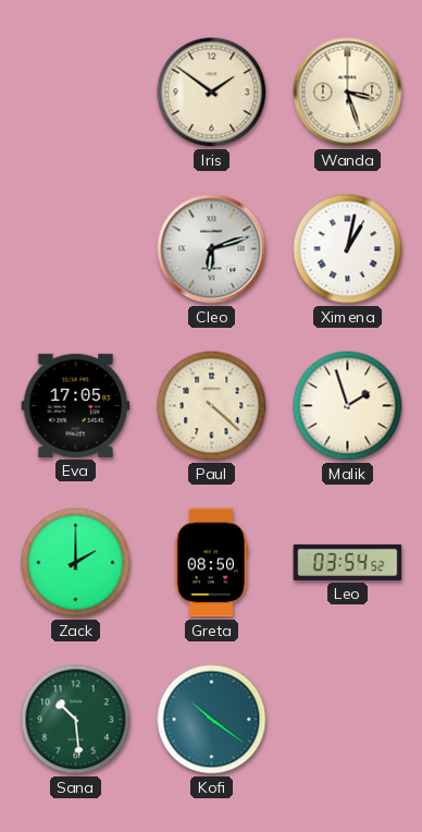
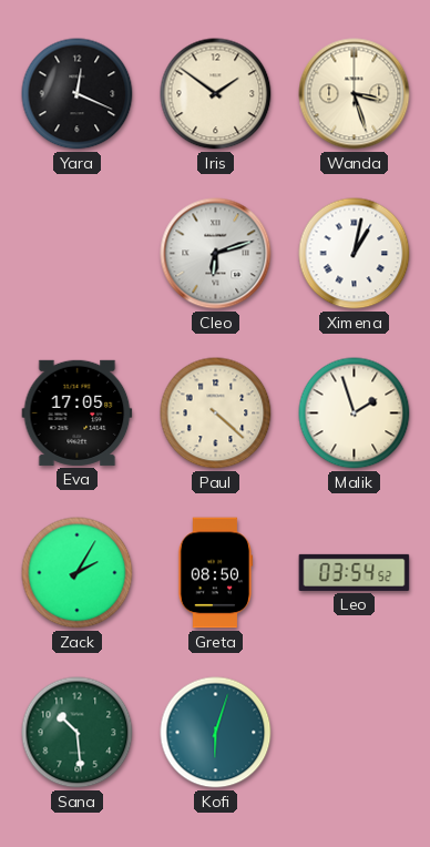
Yara: none -> 12:19 (78, 94)
Zack: 2:00 -> 2:05 (78, 573)
Kofi: 10:21 -> 6:03 (216, 733)
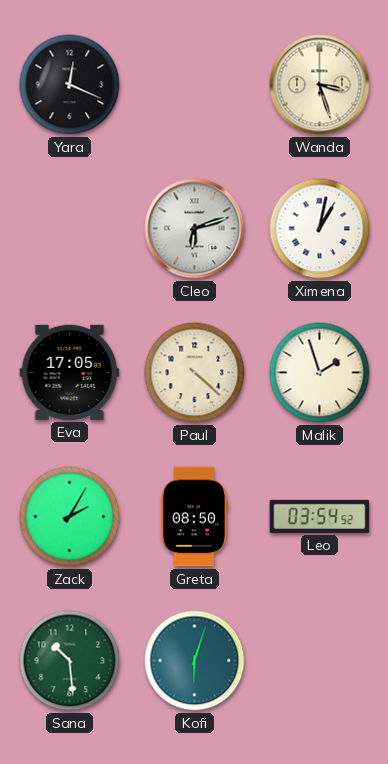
Iris: 1:51 -> none (216, 94)
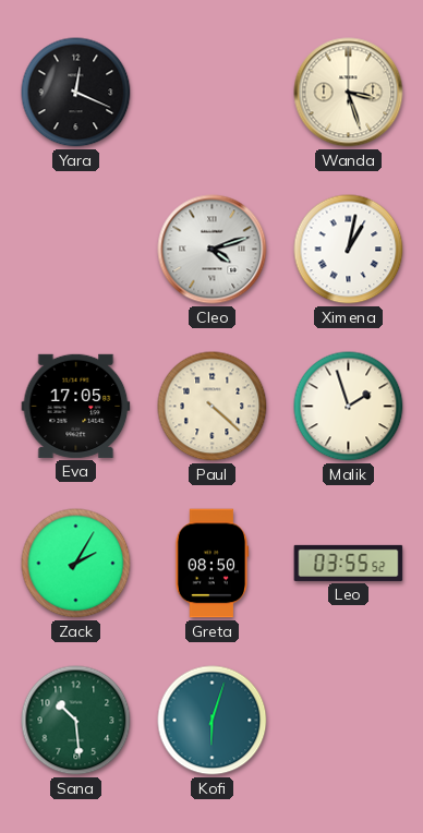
Cleo: 6:12 -> 4:12 (213, 250)
Leo: 03:54 -> 03:55 (349, 563)
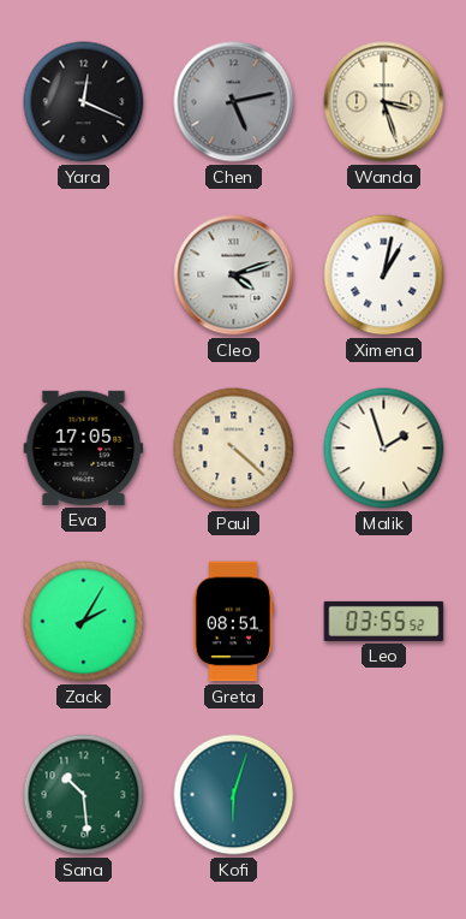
Chen: none -> 5:13 (234, 102)
Greta: 08:50 -> 08:51 (234, 622)
